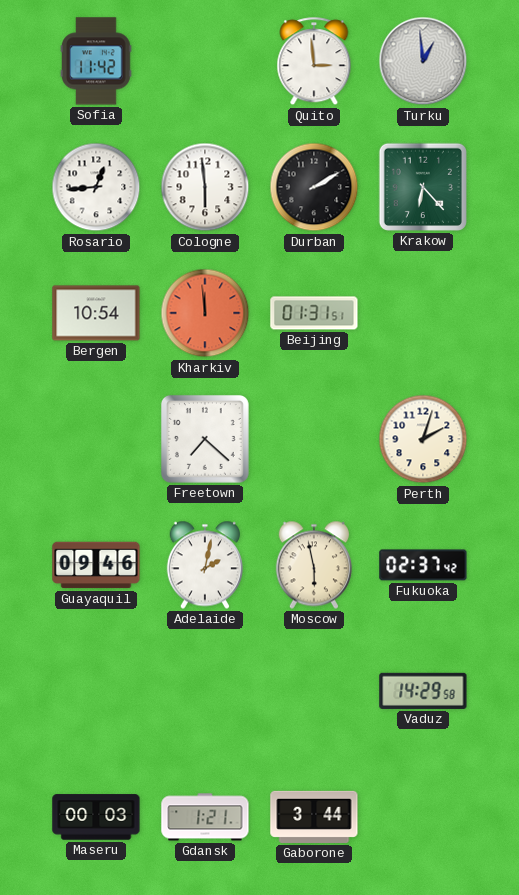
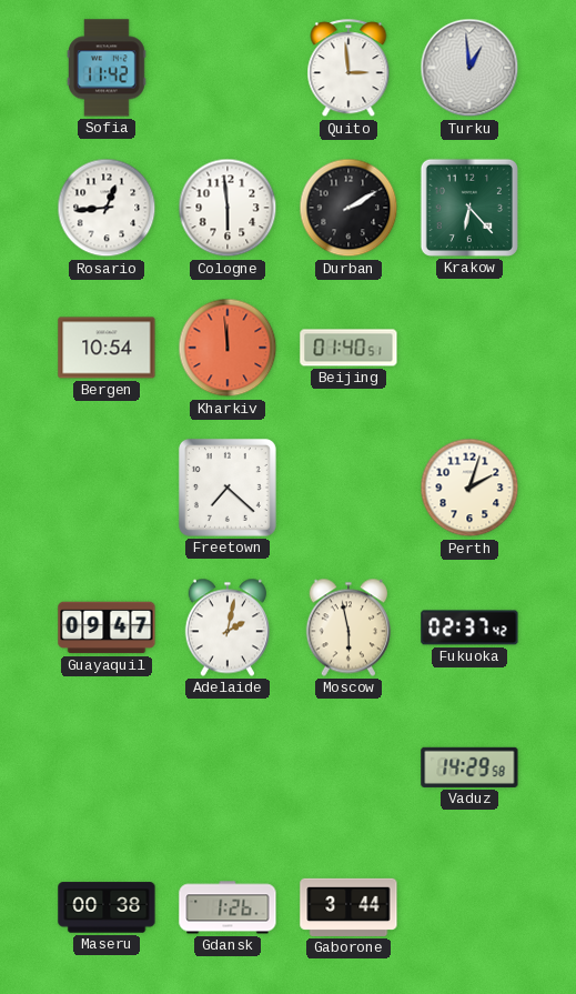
Beijing: 01:31 -> 01:40 (348, 348)
Guayaquil: 09:46 -> 09:47 (107, 627)
Maseru: 00:03 -> 00:38 (107, 907)
Gdansk: 1:21 -> 1:26 (228, 907)
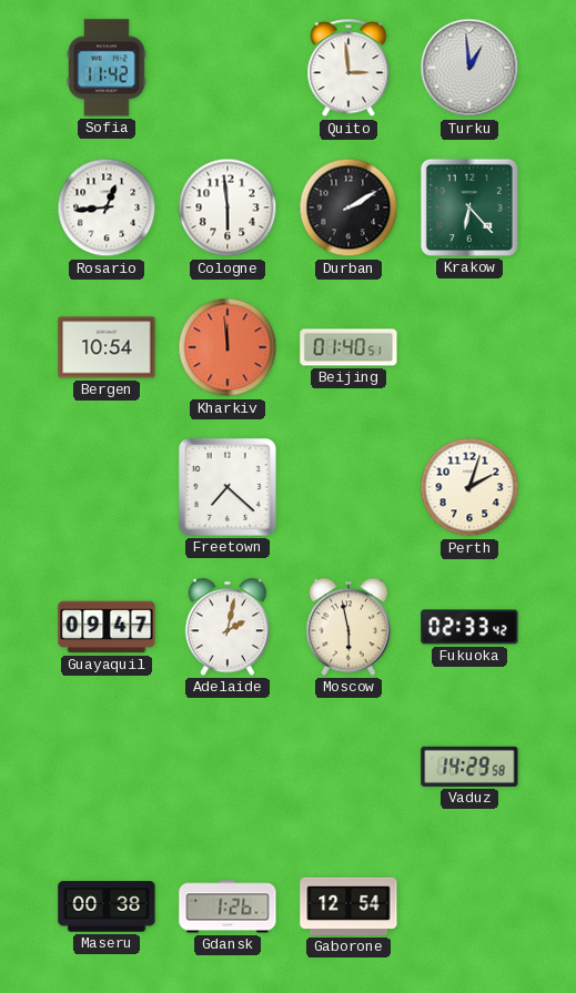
Fukuoka: 02:37 -> 02:33 (469, 627)
Gaborone: 3:44 -> 12:54 (348, 906)
